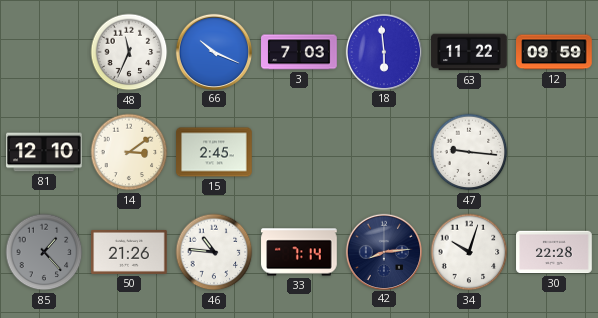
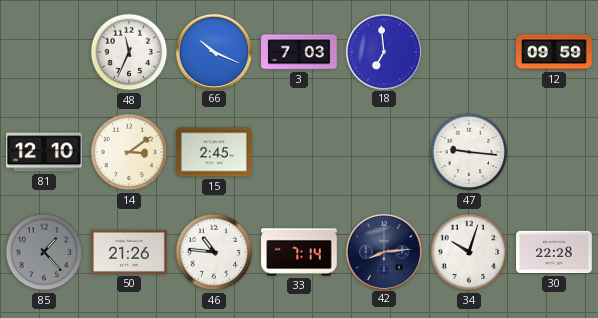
18: 5:59 -> 6:59 (383, 51)
63: 11:22 -> none (469, 52)
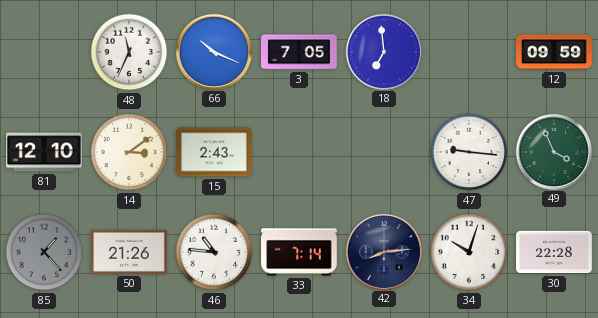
3: 7:03 -> 7:05 (299, 52)
15: 2:45 -> 2:43 (214, 152)
49: none -> 3:56 (553, 151)
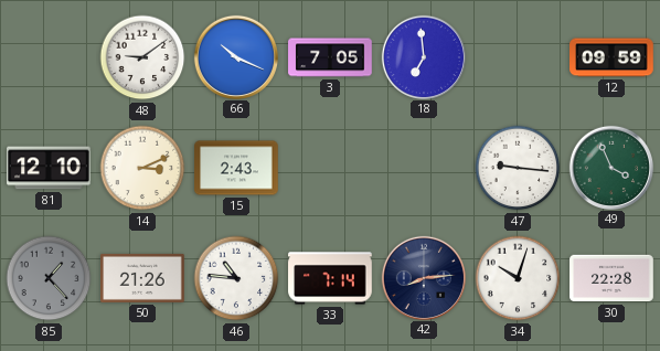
48: 11:34 -> 9:09 (142, 57)
14: 3:09 -> 3:11 (142, 168)
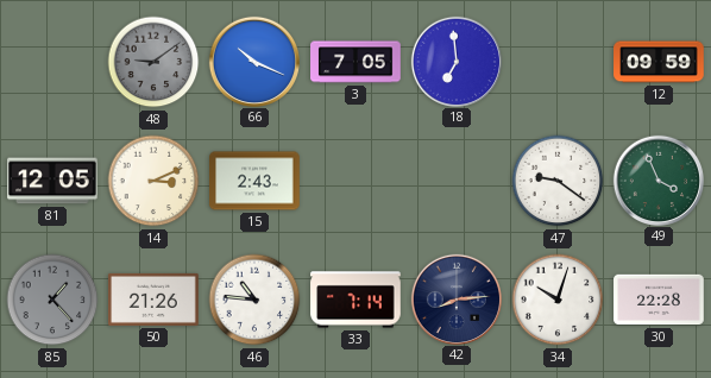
48 dial: white -> grey (153, 62)
81: 12:10 -> 12:05 (52, 181)
47: 9:16 -> 9:21 (558, 181)
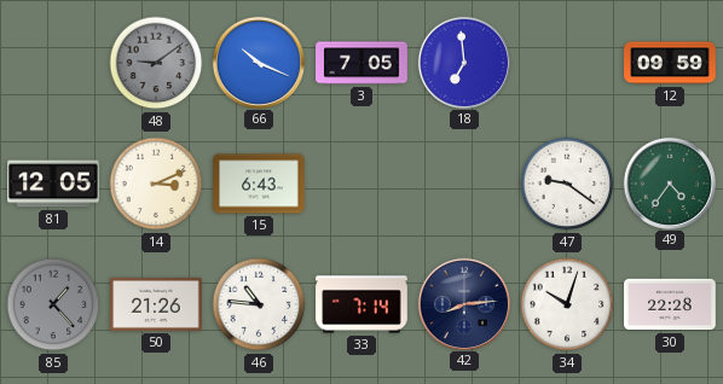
15: 2:43 -> 6:43 (259, 184)
49: 3:56 -> 4:36 (669, 182)
